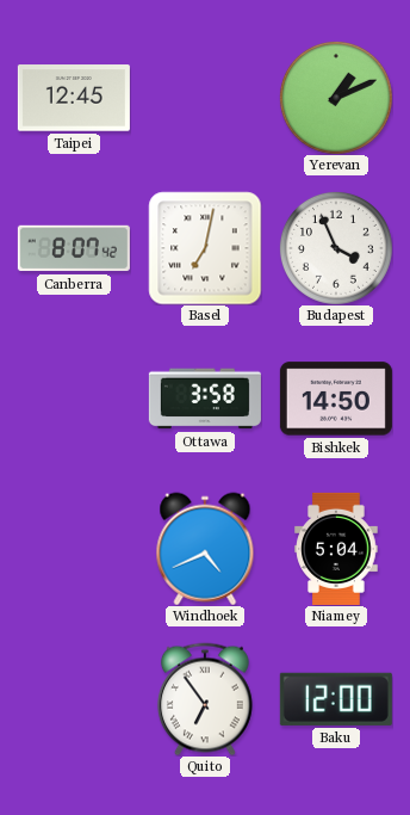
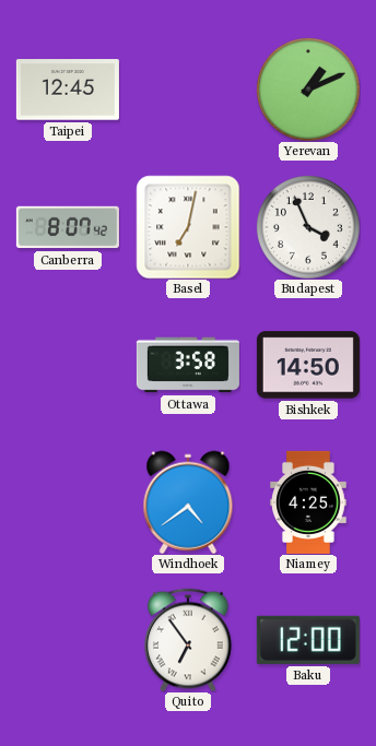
Windhoek: 4:41 -> 4:39 (188, 502)
Niamey: 5:04 -> 4:25 (308, 502)
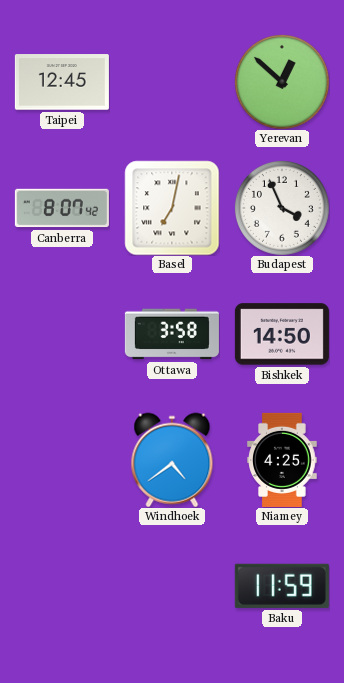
Yerevan: 1:11 -> 12:52 (282, 82)
Quito: 6:54 -> none (188, 640)
Baku: 12:00 -> 11:59 (282, 586)
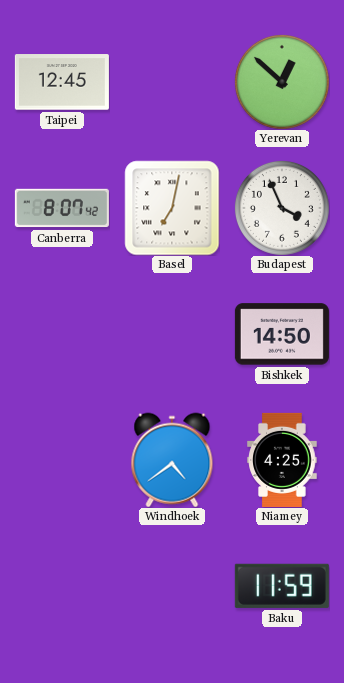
Ottawa: 3:58 -> none (172, 334)
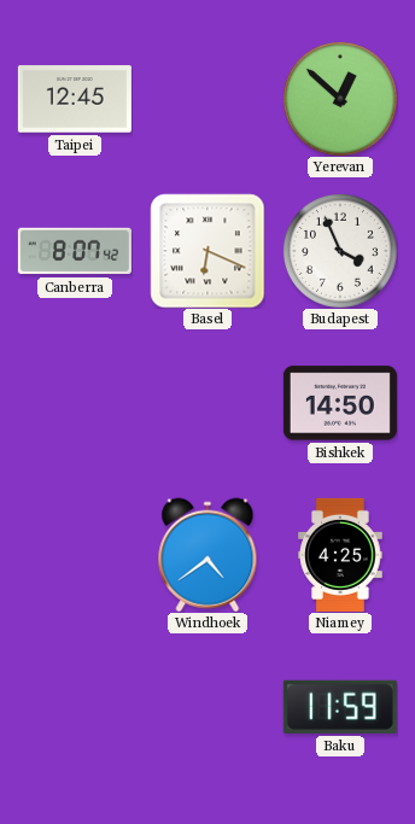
Basel: 7:02 -> 6:19 (207, 251)
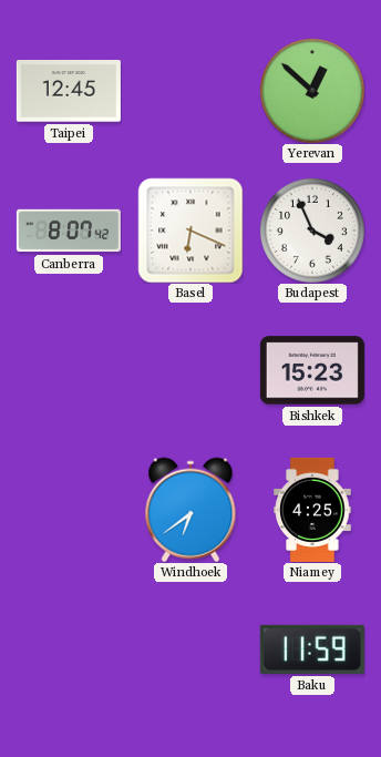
Bishkek: 14:50 -> 15:23 (312, 370)
Windhoek: 4:39 -> 6:39 (190, 510)
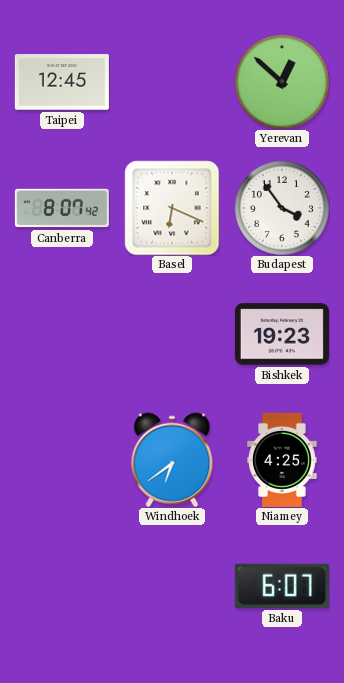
Budapest: 3:56 -> 3:54 (282, 208)
Bishkek: 15:23 -> 19:23 (282, 334)
Baku: 11:59 -> 6:07 (282, 586)
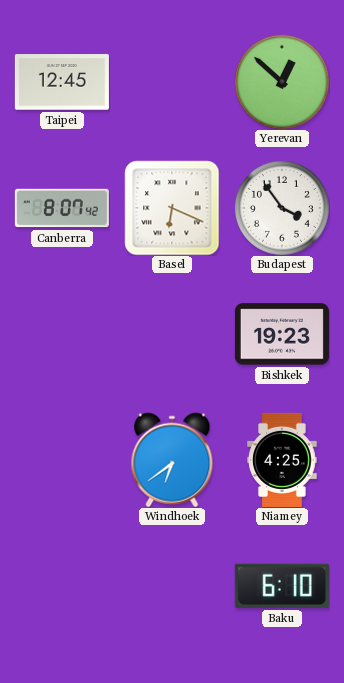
Baku: 6:07 -> 6:10 (282, 586)
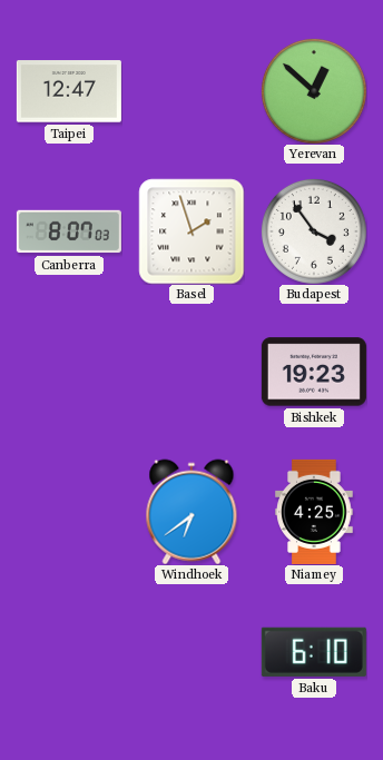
Taipei: 12:45 -> 12:47 (69, 91)
Canberra: 8:07:42 -> 8:07:03 (69, 231)
Basel: 6:19 -> 1:57 (191, 231)
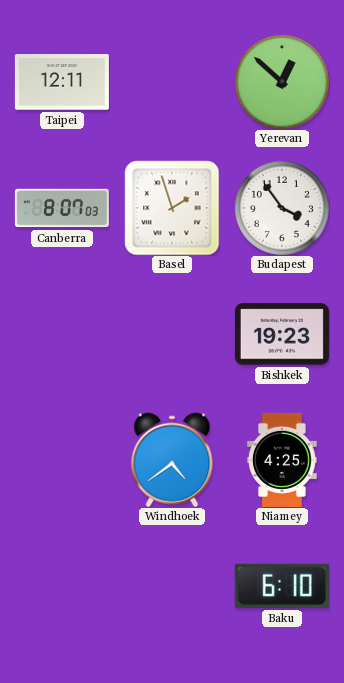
Taipei: 12:47 -> 12:11 (62, 82)
Windhoek: 6:39 -> 4:39 (172, 460)
